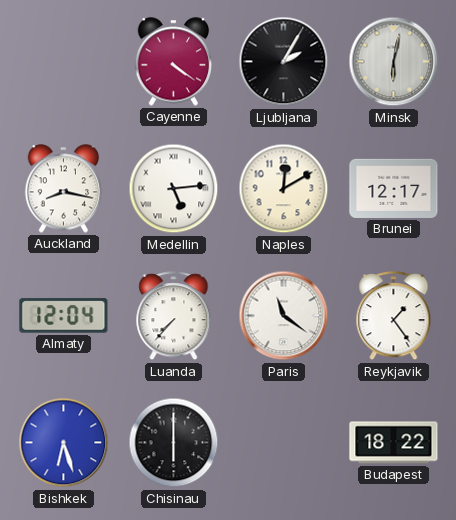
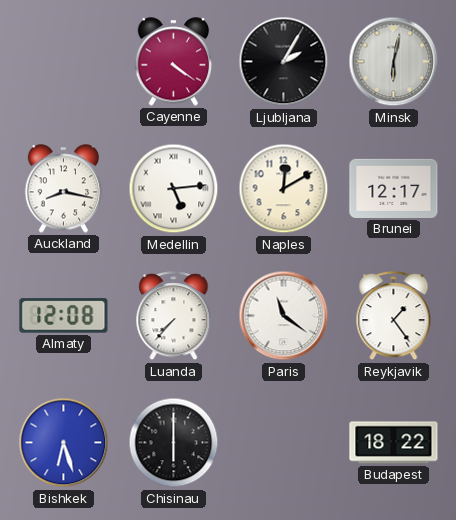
Almaty: 12:04 -> 12:08 (64, 316)
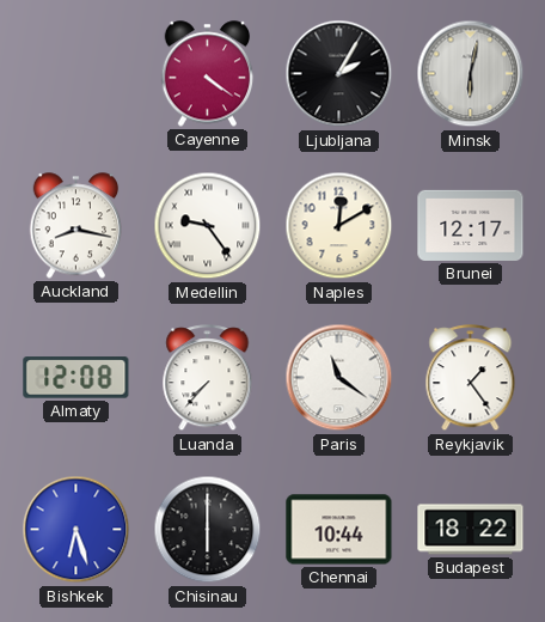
Medellin: 5:14 -> 9:24 (208, 226)
Chennai: none -> 10:44 (339, 530)
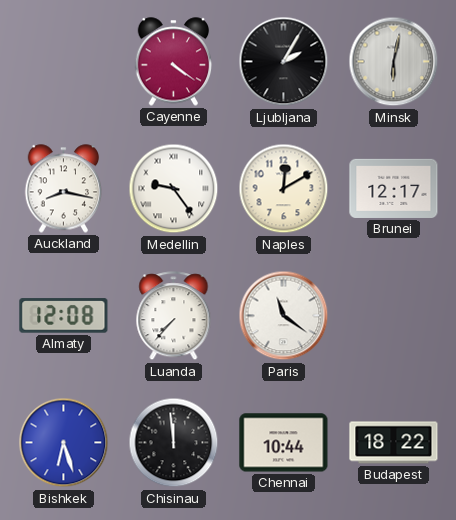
Reykjavik: 1:24 -> none (471, 378)
Chisinau: 6:00 -> 11:59 (174, 443)
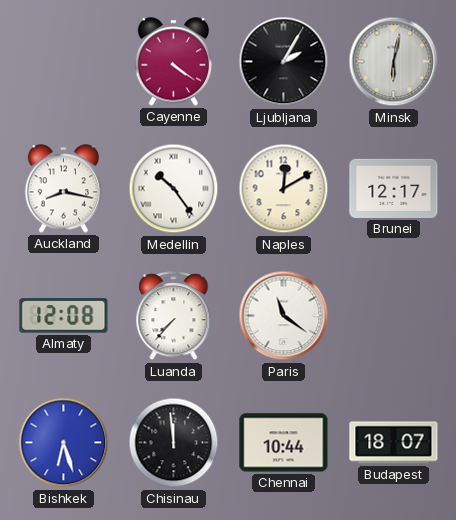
Medellin: 9:24 -> 10:24 (174, 189)
Budapest: 18:22 -> 18:07 (394, 443)
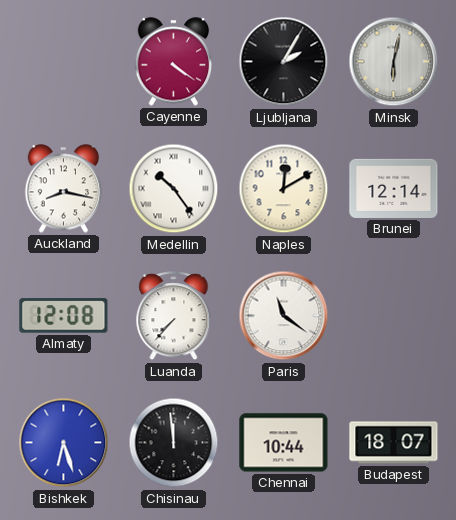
Brunei: 12:17 -> 12:14 (394, 188)
